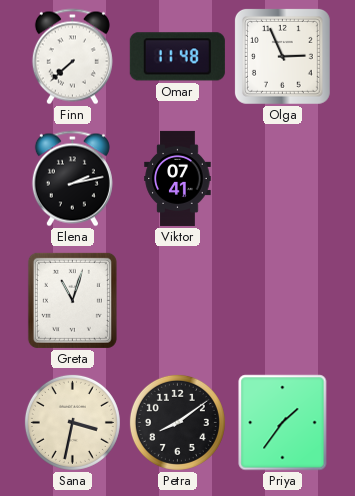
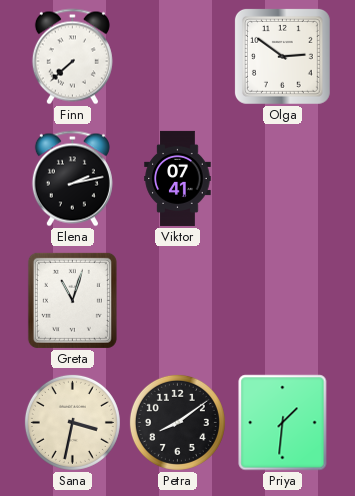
Omar: 11:48 -> none (177, 57)
Olga: 2:56 -> 2:51 (282, 56)
Priya: 1:36 -> 1:31 (283, 423)
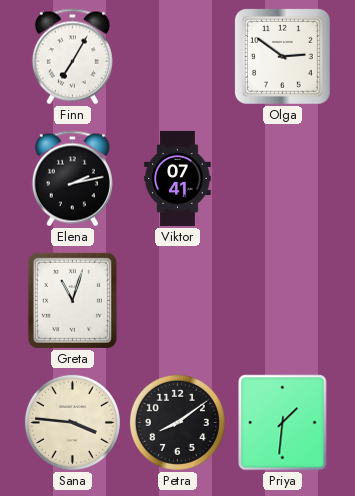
Finn: 7:38 -> 7:05 (72, 57)
Sana: 3:32 -> 3:46 (72, 422)
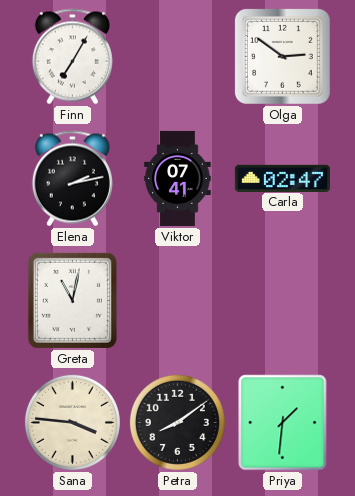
Carla: none -> 02:47 (282, 178)
Greta: 11:03 -> 11:02 (72, 300)
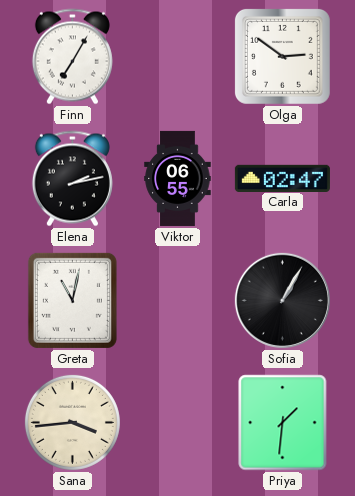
Viktor: 07:41 -> 06:55 (178, 178)
Sofia: none -> 1:05 (282, 300)
Sana: 3:46 -> 3:44 (72, 422)
Petra: 8:09 -> none (177, 422)
